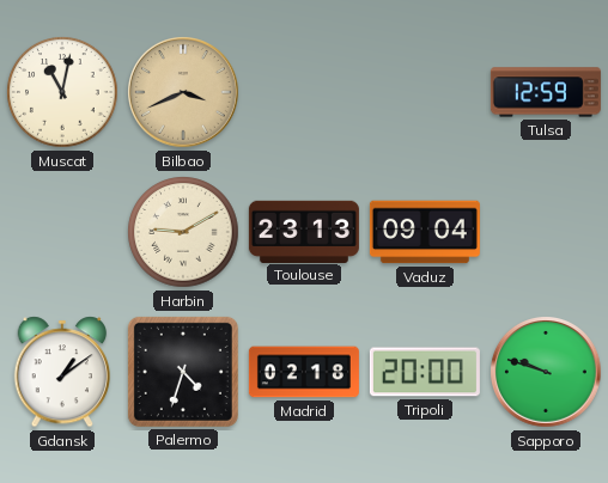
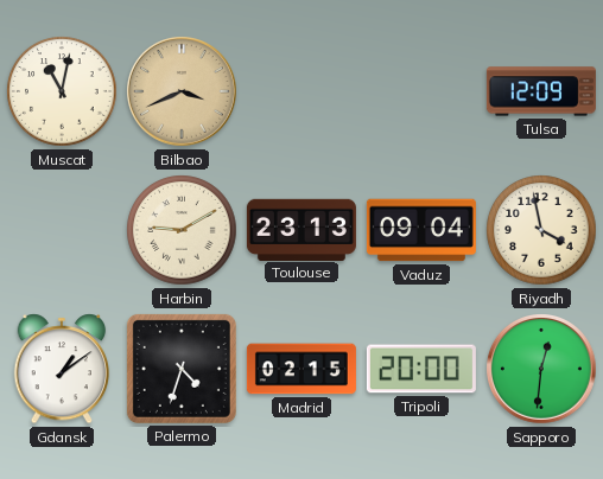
Tulsa: 12:59 -> 12:09 (541, 91)
Riyadh: none -> 3:58 (541, 230)
Madrid: 02:18 -> 02:15 (301, 369)
Sapporo: 9:48 -> 12:31 (542, 370)
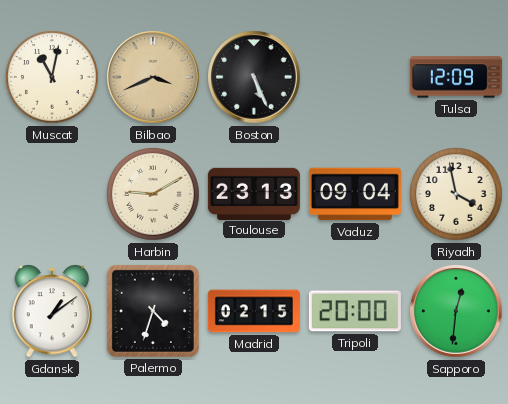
Boston: none -> 5:26 (255, 78)
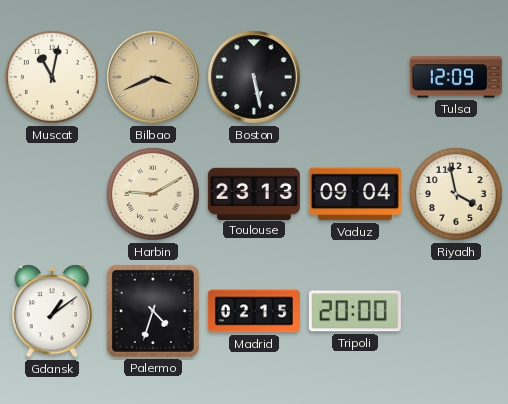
Boston: 5:26 -> 5:28 (255, 78)
Sapporo: 12:31 -> none (457, 312)
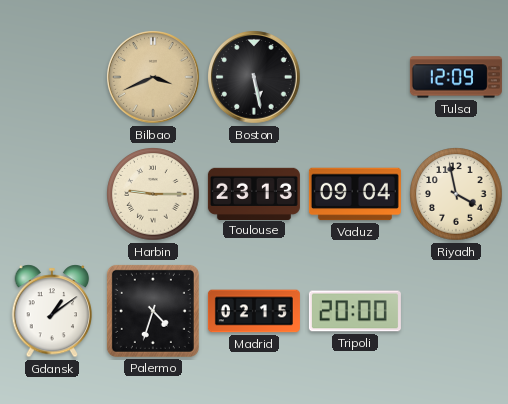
Muscat: 11:02 -> none (52, 77)
Harbin: 9:10 -> 9:15 (153, 194)
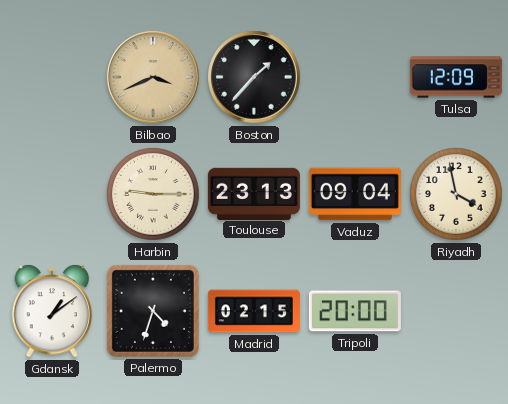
Boston: 5:28 -> 1:37 (255, 78)
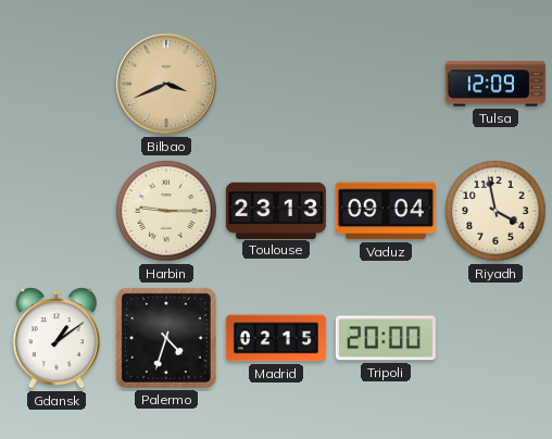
Boston: 1:37 -> none (255, 78)
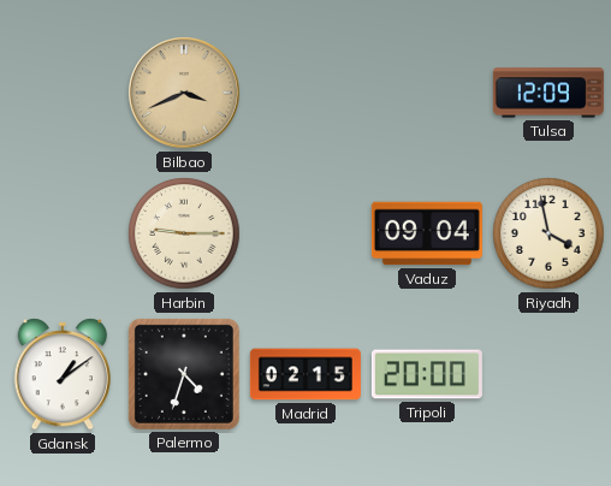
Toulouse: 23:13 -> none (276, 210)
